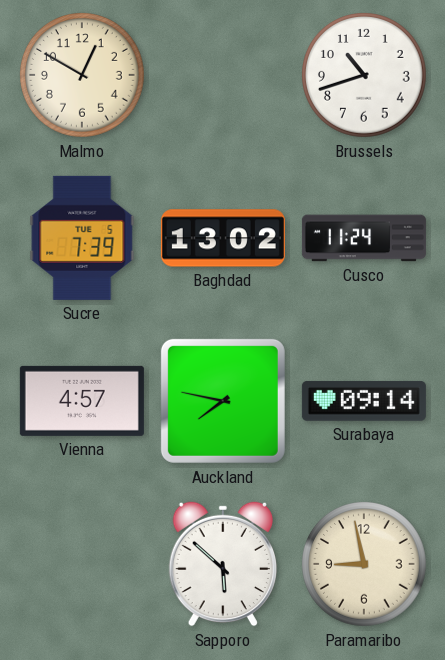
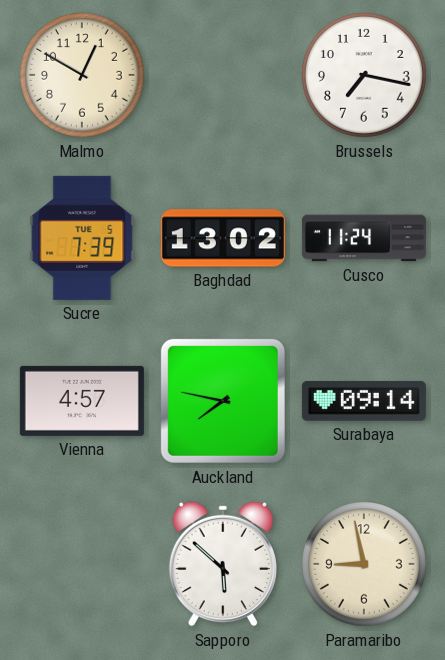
Brussels: 10:42 -> 7:17 (365, 76)
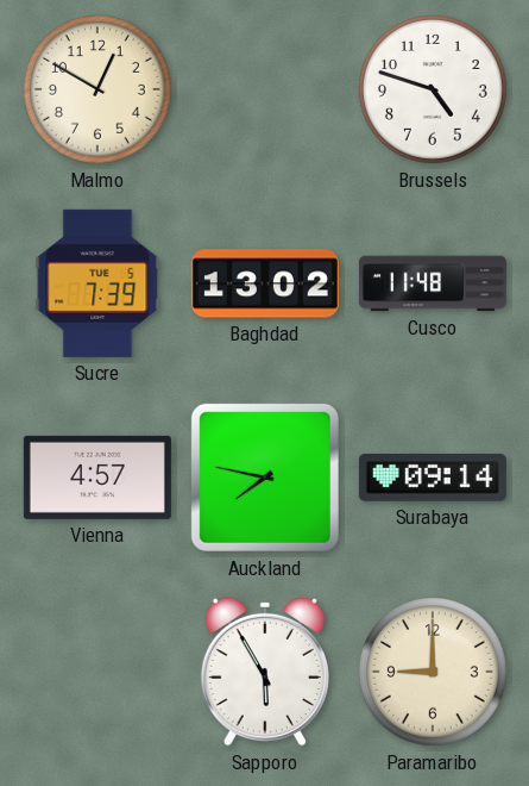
Brussels: 7:17 -> 4:48 (434, 91)
Cusco: 11:24 -> 11:48 (433, 283)
Sapporo: 5:52 -> 5:55 (265, 672)
Paramaribo: 8:58 -> 9:00 (434, 673)
